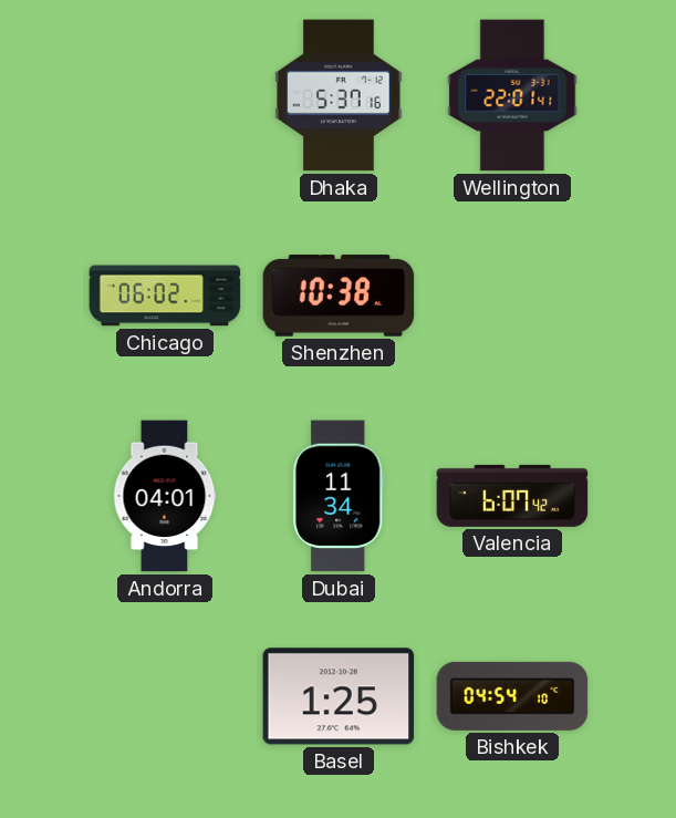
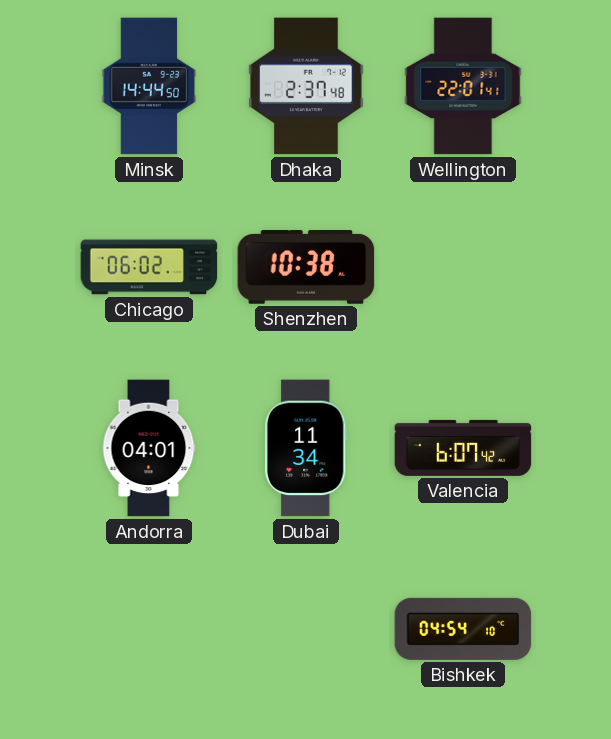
Minsk: none -> 14:44 (149, 86)
Dhaka: 5:37 -> 2:37 (306, 86)
Basel: 1:25 -> none (339, 696)
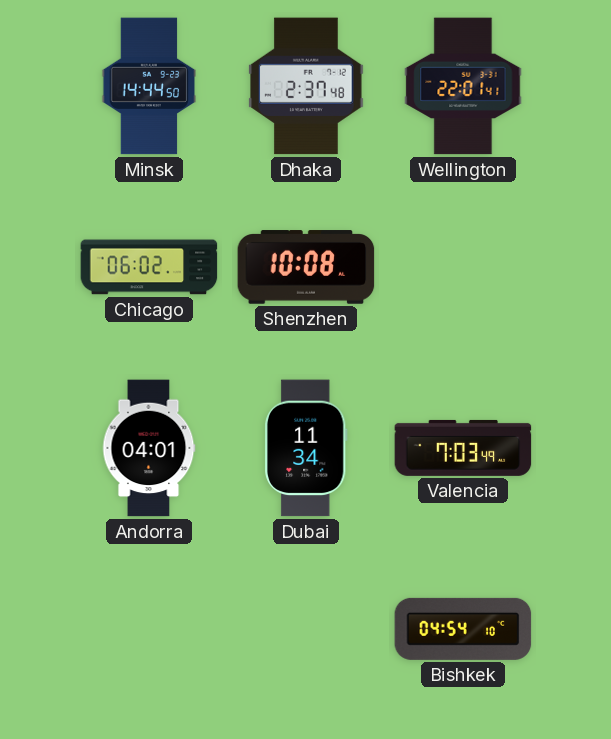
Shenzhen: 10:38 -> 10:08 (306, 267)
Valencia: 6:07 -> 7:03 (463, 448)
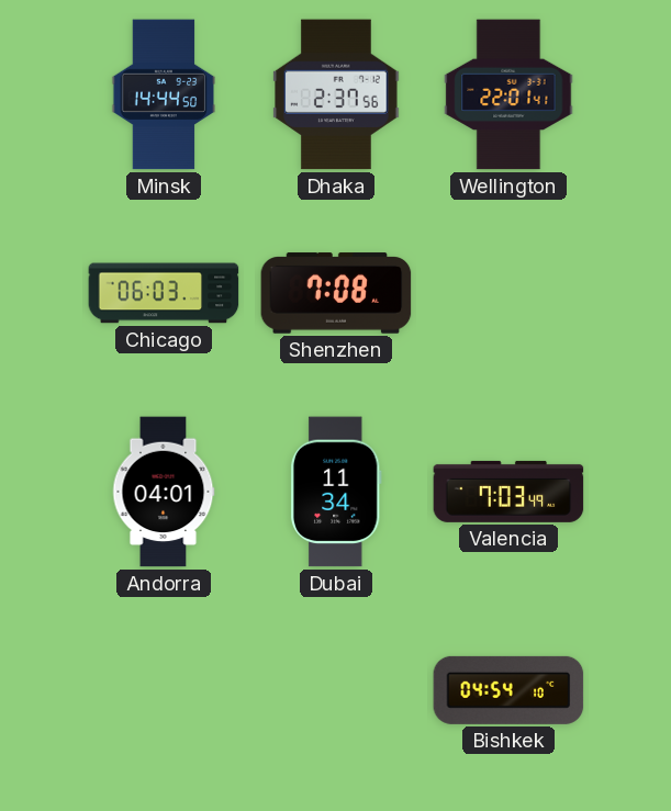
Dhaka: 2:37:48 -> 2:37:56 (336, 94)
Chicago: 06:02 -> 06:03 (164, 293)
Shenzhen: 10:08 -> 7:08 (336, 293)
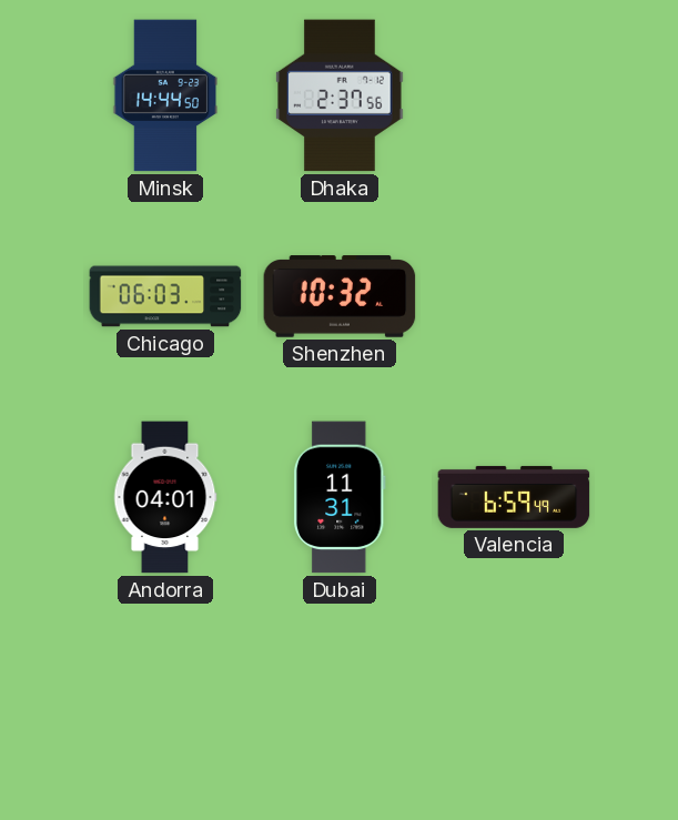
Wellington: 22:01 -> none (508, 94)
Shenzhen: 7:08 -> 10:32 (340, 296)
Dubai: 11:34 -> 11:31 (340, 497)
Valencia: 7:03 -> 6:59 (514, 497)
Bishkek: 04:54 -> none (508, 690)
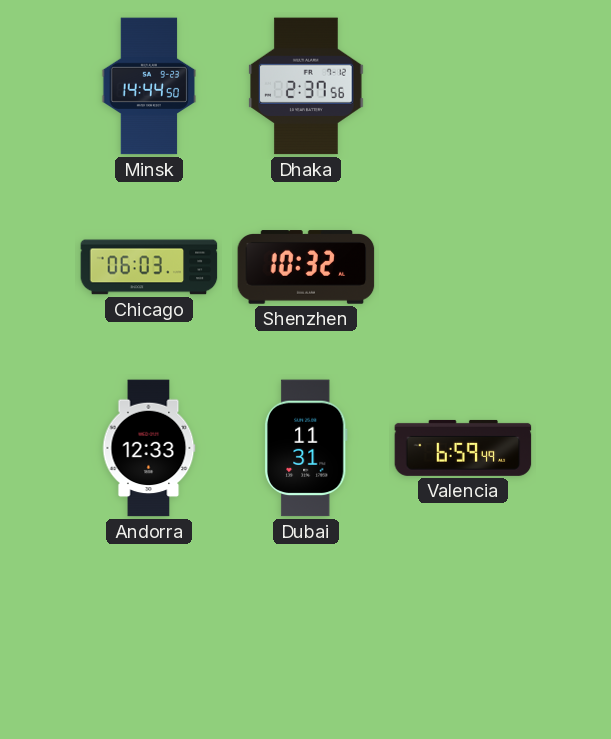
Andorra: 04:01 -> 12:33 (149, 448)
